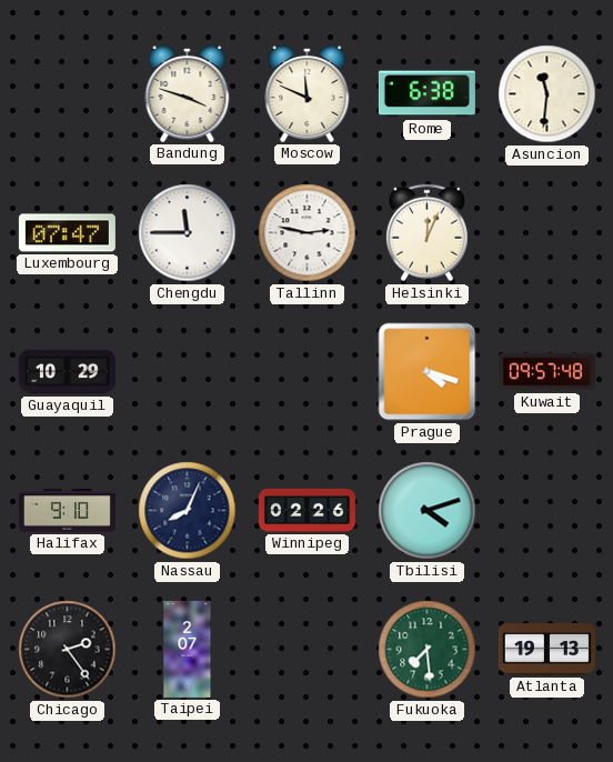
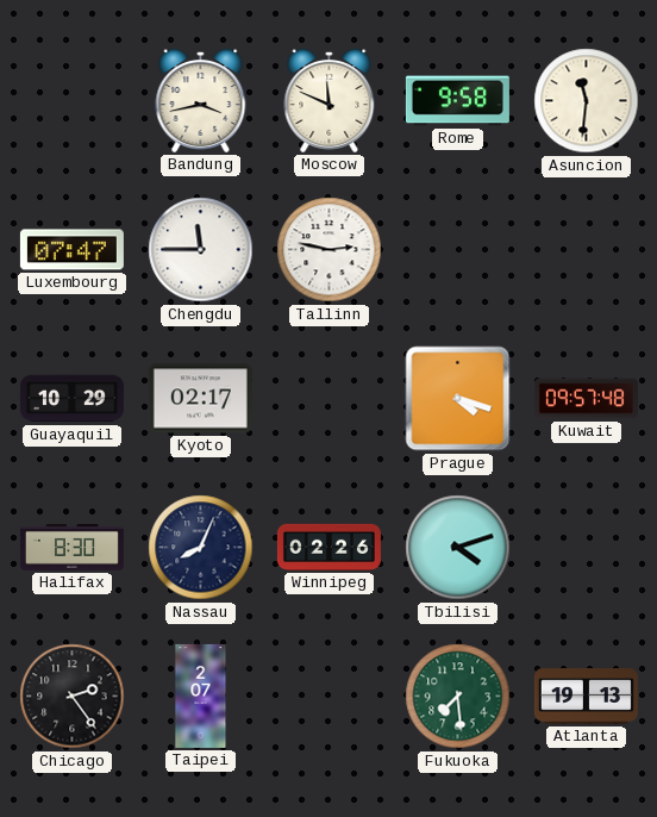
Bandung: 3:48 -> 3:43 (201, 100)
Rome: 6:38 -> 9:58 (457, 101)
Helsinki: 12:04 -> none (426, 233)
Kyoto: none -> 02:17 (200, 399)
Halifax: 9:10 -> 8:30 (71, 548)
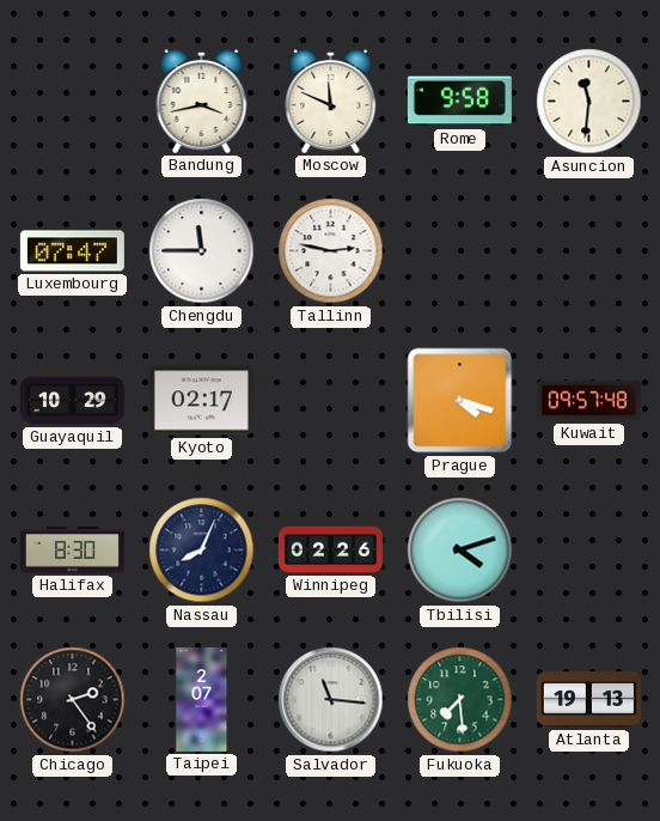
Salvador: none -> 11:16 (331, 700)
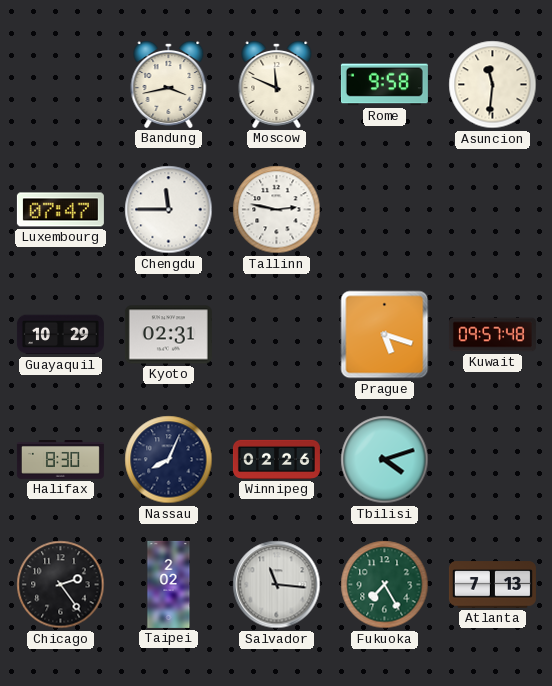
Kyoto: 02:17 -> 02:31 (168, 335)
Prague: 4:18 -> 5:18 (385, 335)
Taipei: 2:07 -> 2:02 (169, 584)
Fukuoka: 7:29 -> 7:25 (385, 585)
Atlanta: 19:13 -> 7:13 (492, 585)
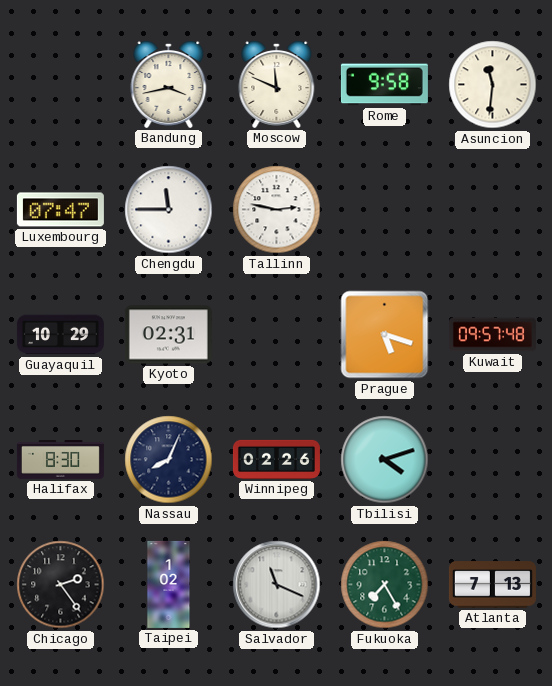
Taipei: 2:02 -> 1:02 (169, 584)
Salvador: 11:16 -> 11:19 (277, 585)
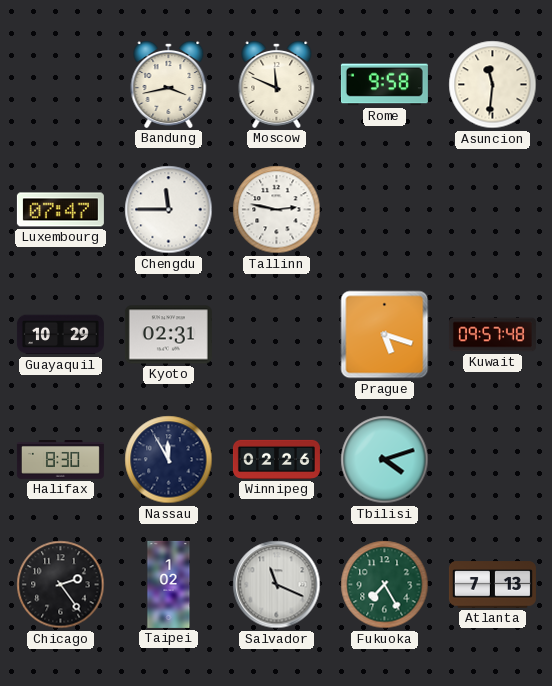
Nassau: 8:04 -> 11:55 (169, 460)
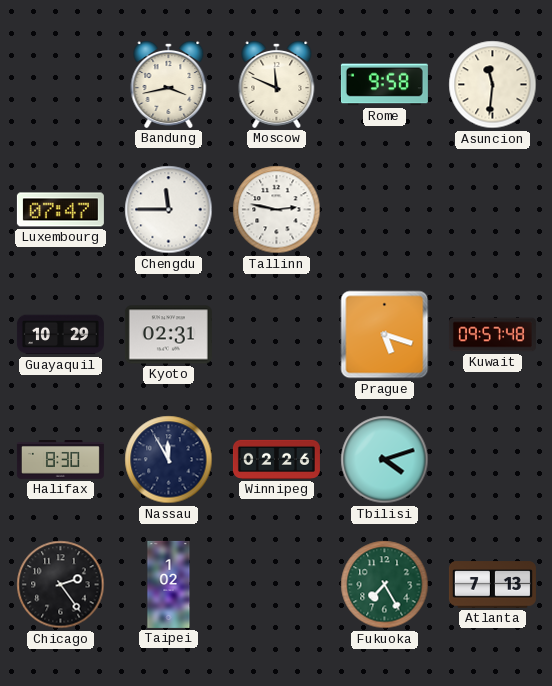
Salvador: 11:19 -> none (277, 585)
